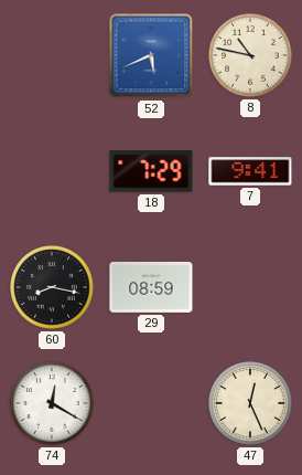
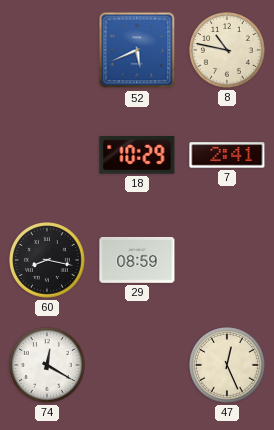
18: 7:29 -> 10:29 (137, 155)
7: 9:41 -> 2:41 (227, 155)
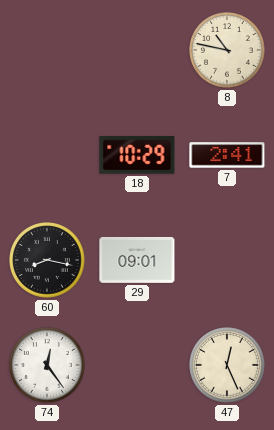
52: 5:41 -> none (137, 50)
29: 08:59 -> 09:01 (137, 260)
74: 12:20 -> 12:24 (48, 366)
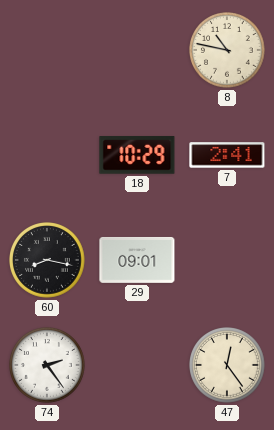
74: 12:24 -> 2:24 (48, 366)
47: 12:26 -> 12:24 (228, 366)
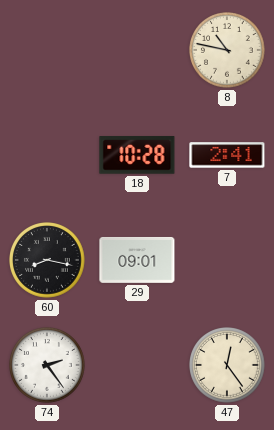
18: 10:29 -> 10:28 (137, 155)
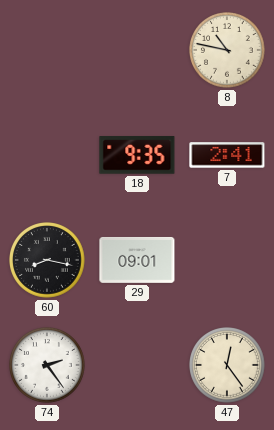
18: 10:28 -> 9:35 (137, 155)
